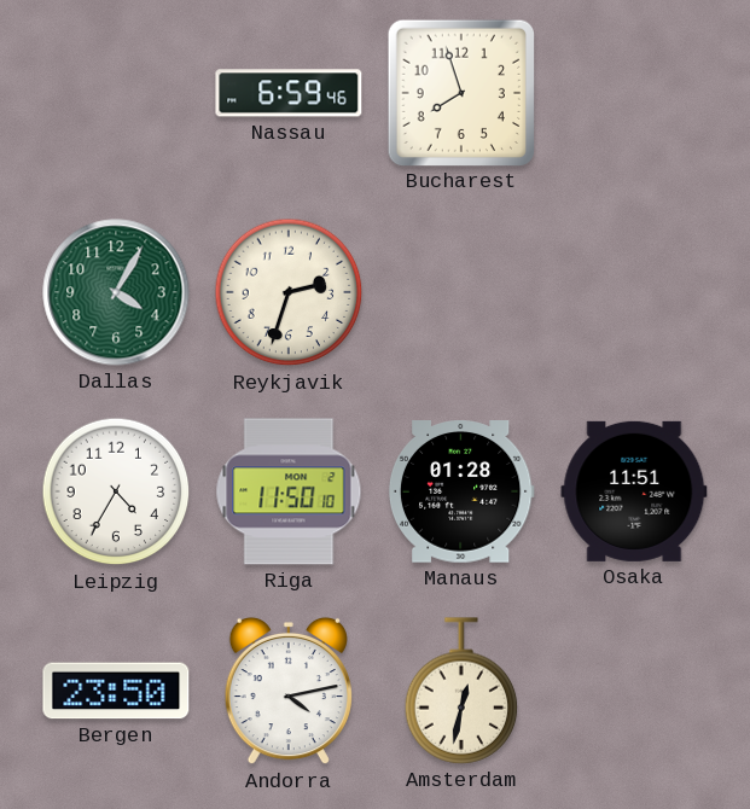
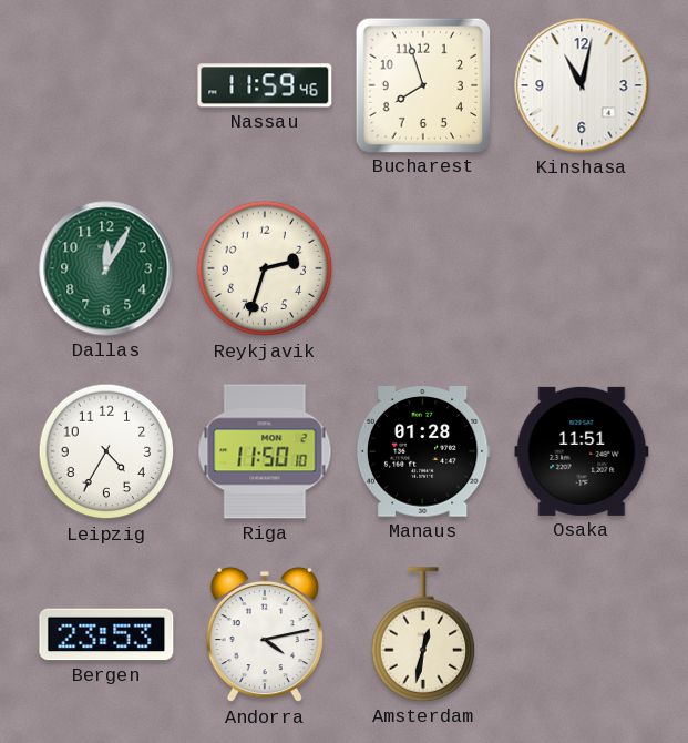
Nassau: 6:59 -> 11:59 (265, 85)
Kinshasa: none -> 11:02 (582, 85)
Dallas: 4:05 -> 12:05 (106, 268)
Bergen: 23:50 -> 23:53 (106, 634)
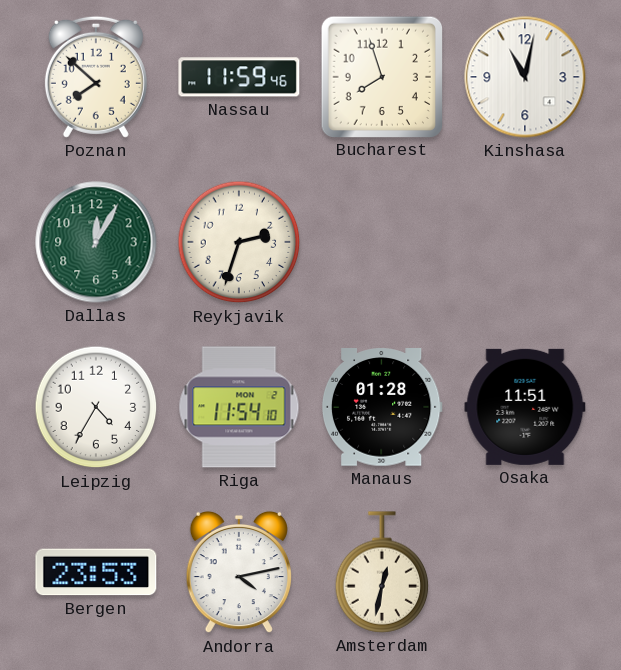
Poznan: none -> 7:52 (96, 77)
Riga: 11:50 -> 11:54 (239, 407)
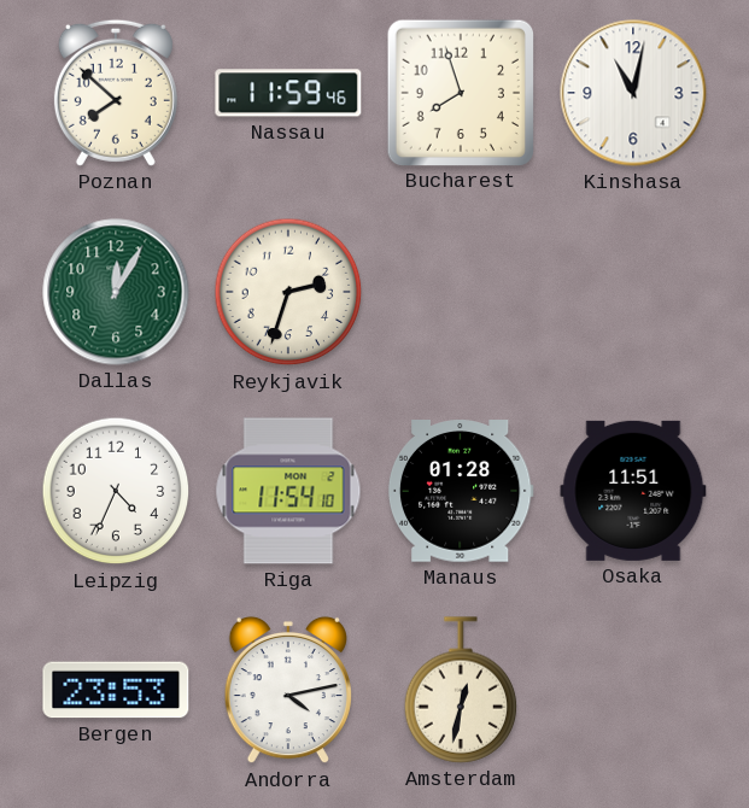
Leipzig: 4:35 -> 4:34 (116, 491)
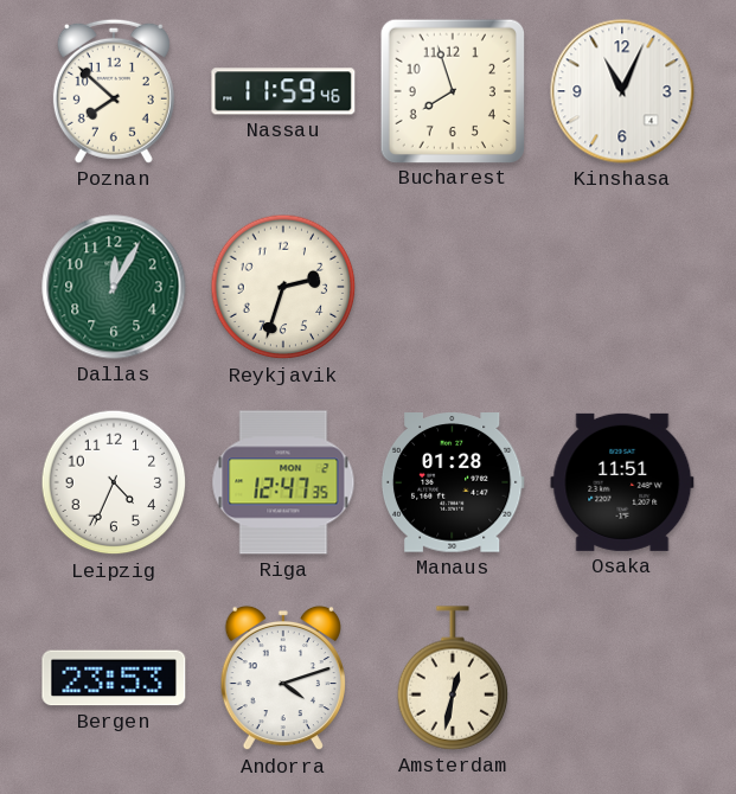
Kinshasa: 11:02 -> 11:04 (622, 91)
Riga: 11:54 -> 12:47 (283, 482)
Andorra: 4:13 -> 4:12 (283, 678)
